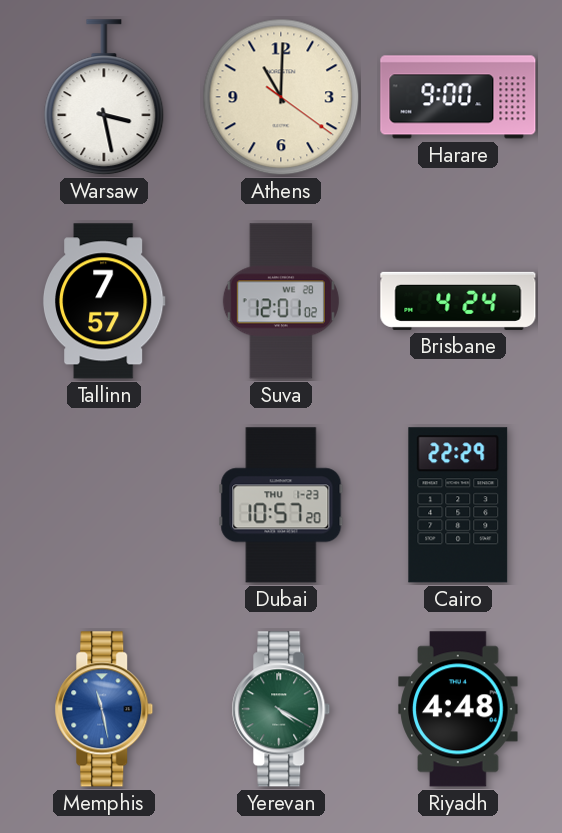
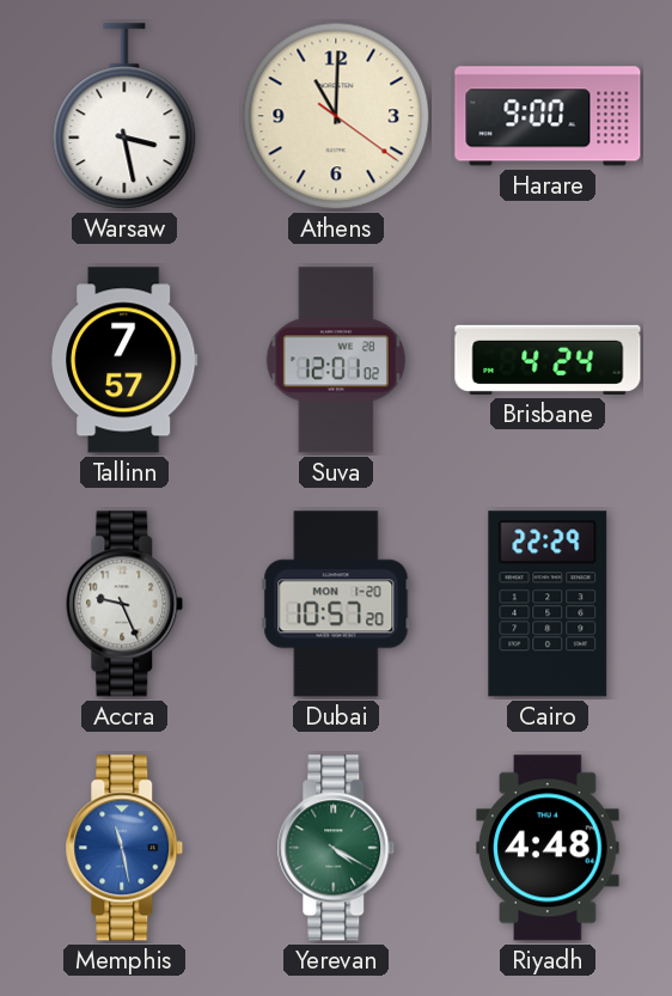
Accra: none -> 9:26 (124, 604)
Dubai date: THU 1-23 -> MON 1-20 (336, 604)
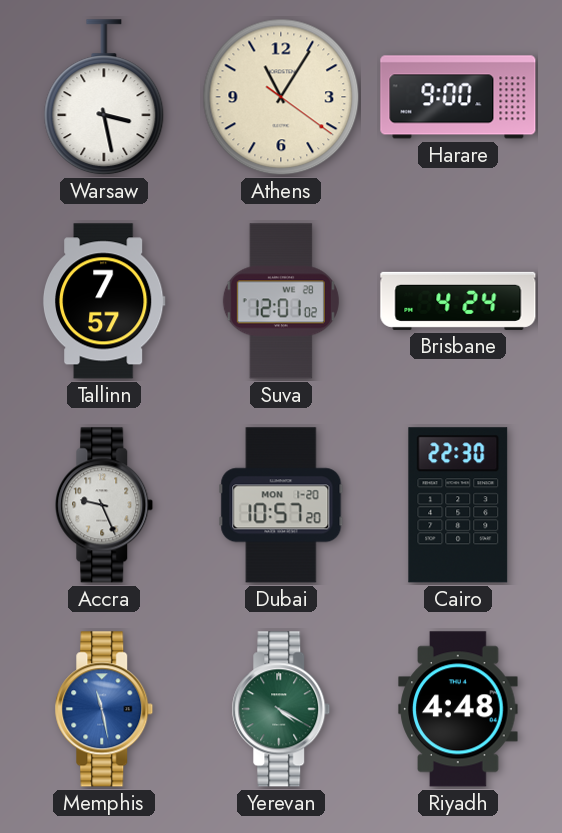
Athens: 11:00 -> 11:05 (281, 97)
Cairo: 22:29 -> 22:30 (458, 505)
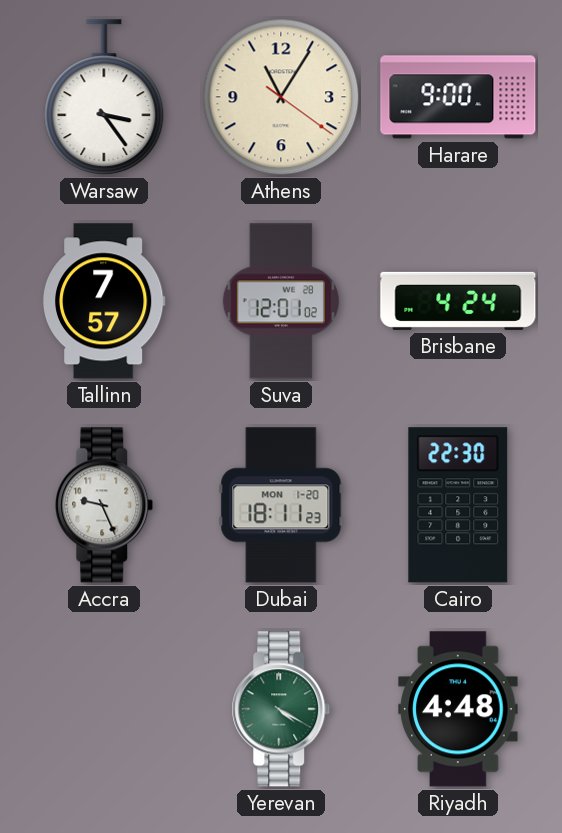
Warsaw: 3:28 -> 3:24 (104, 98)
Dubai: 10:57 -> 18:11 (281, 505)
Memphis: 11:28 -> none (104, 709)
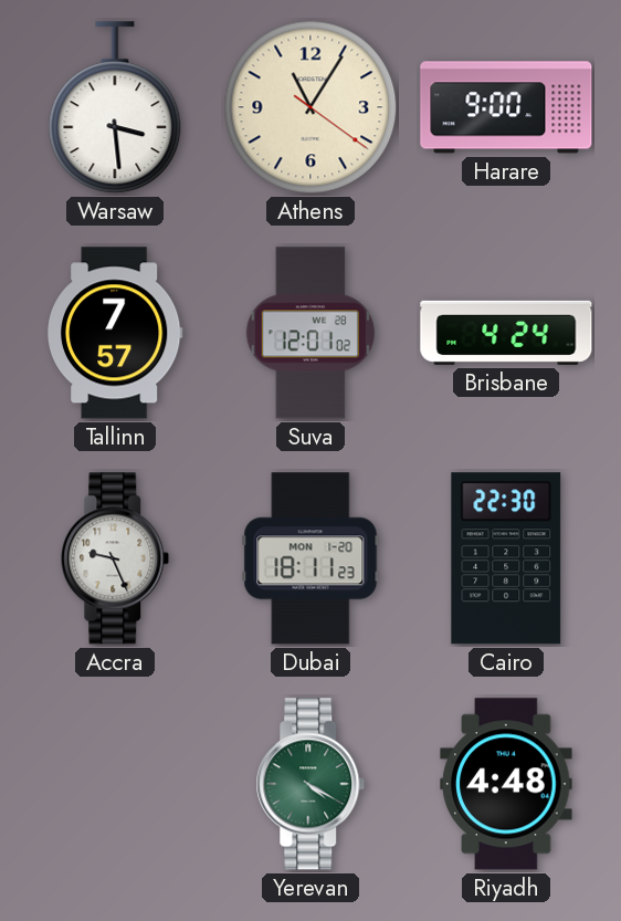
Warsaw: 3:24 -> 3:29 (115, 108)
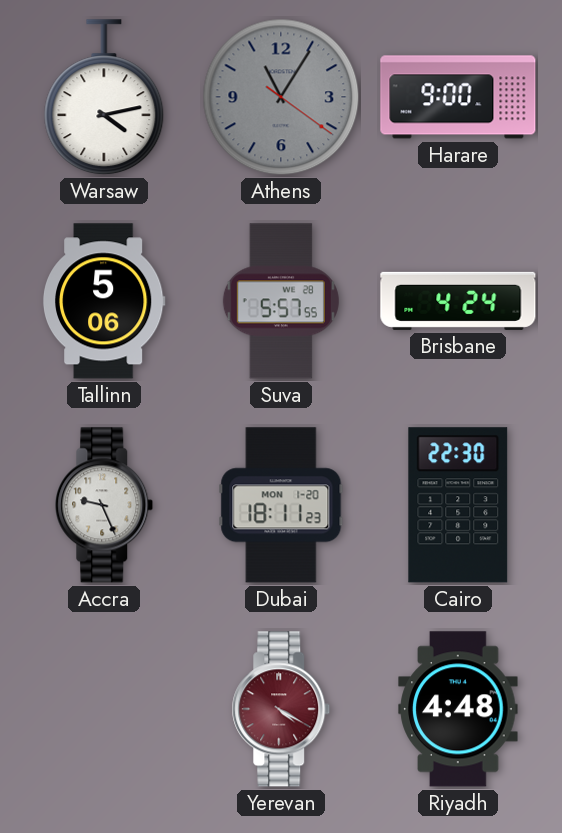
Warsaw: 3:29 -> 4:13 (104, 98)
Athens dial: cream -> grey (281, 97)
Tallinn: 7:57 -> 5:06 (104, 301)
Suva: 12:01 -> 5:57 (281, 301)
Yerevan dial: green -> burgundy (281, 709)
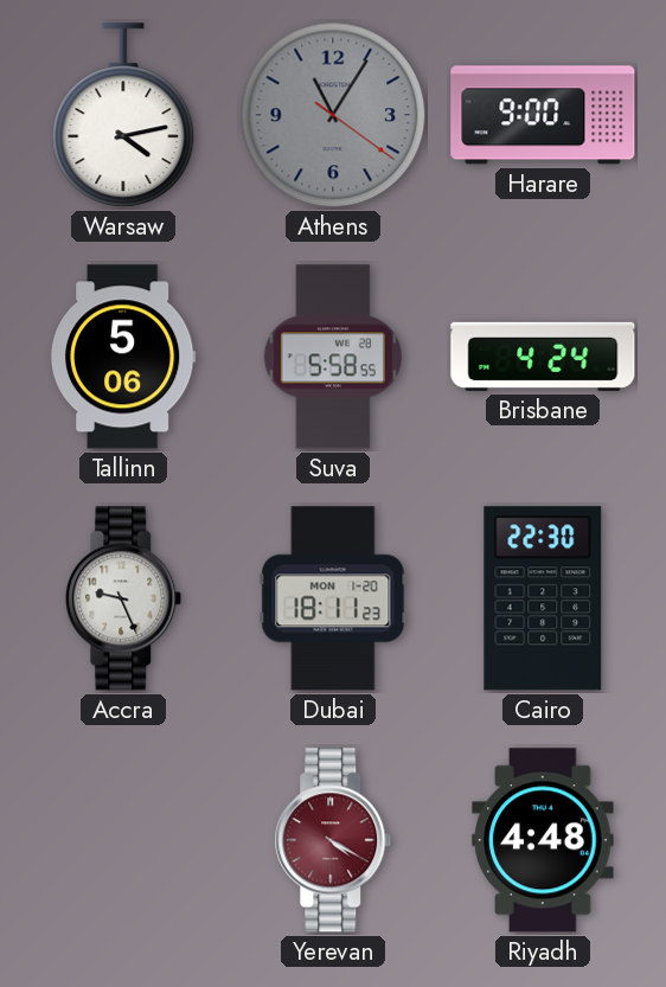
Suva: 5:57 -> 5:58 (333, 357)
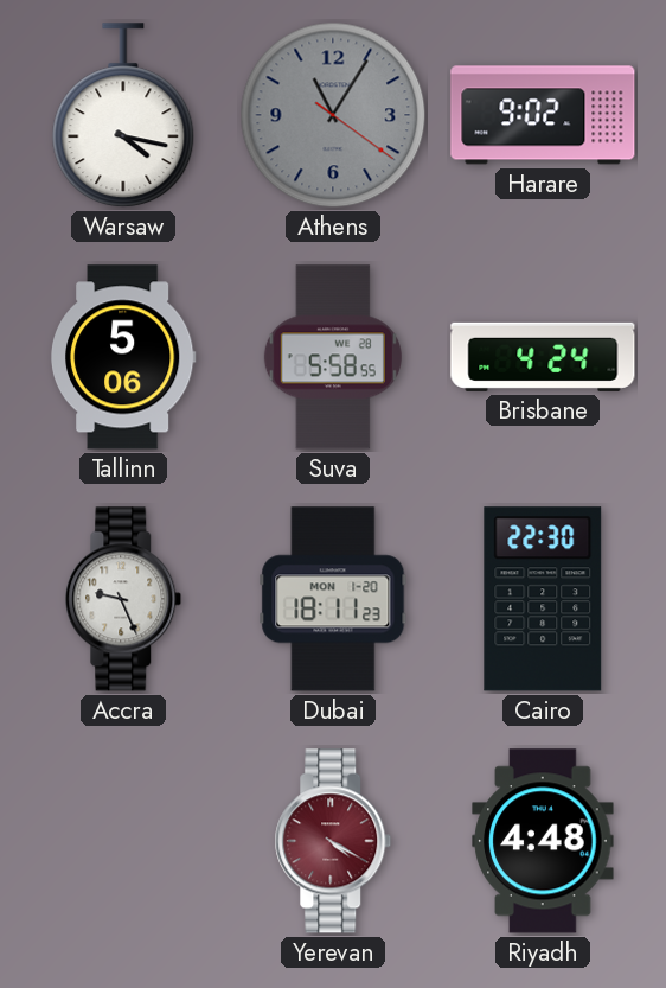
Warsaw: 4:13 -> 4:17 (123, 116)
Harare: 9:00 -> 9:02 (543, 115)
